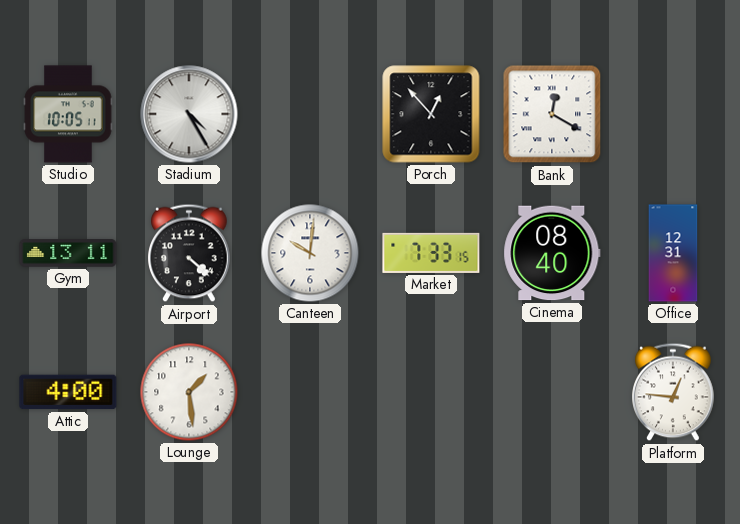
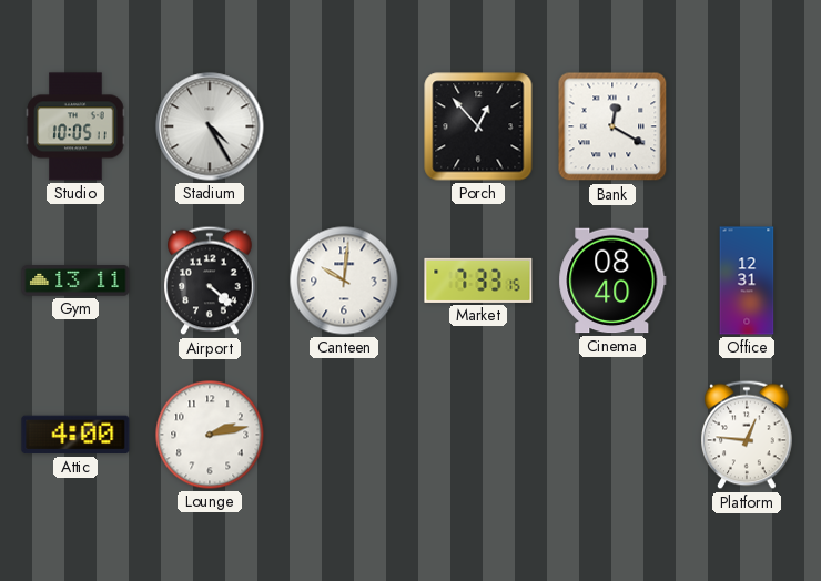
Lounge: 1:29 -> 2:13 (210, 435)
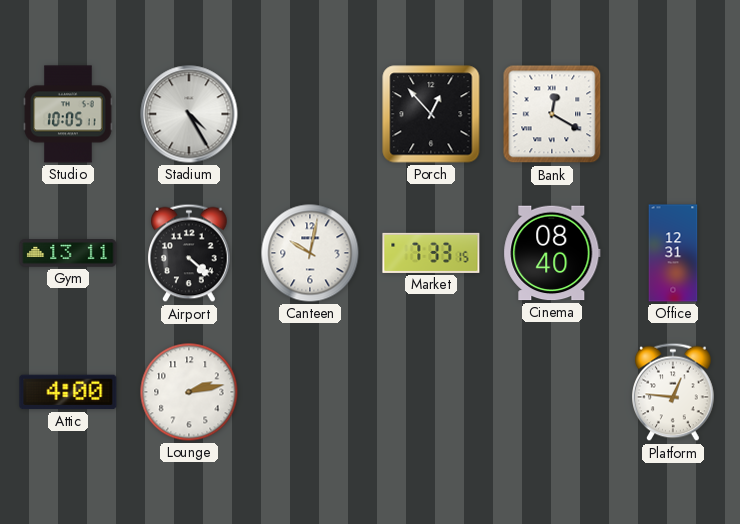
Canteen: 10:01 -> 10:02 (310, 253)
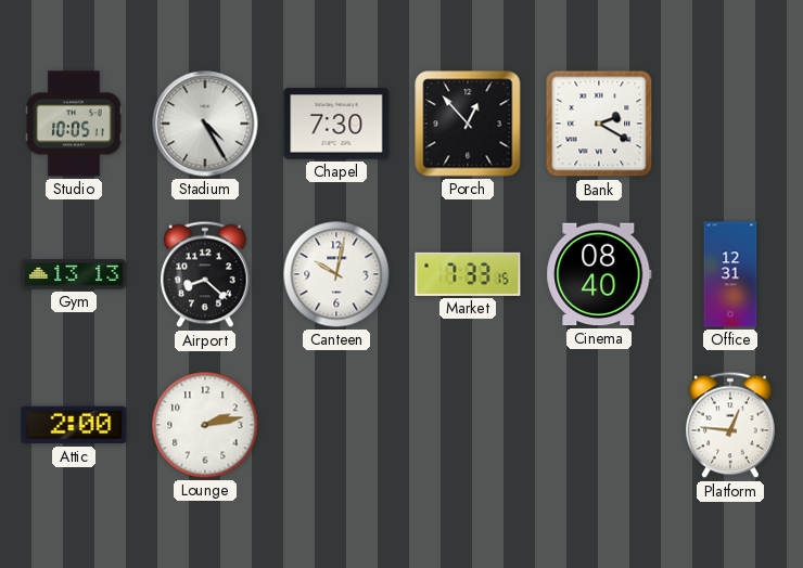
Chapel: none -> 7:30 (336, 124)
Bank: 12:20 -> 2:20 (599, 124)
Gym: 13:11 -> 13:13 (74, 274)
Airport: 4:22 -> 8:22 (206, 274)
Attic: 4:00 -> 2:00 (74, 425)
